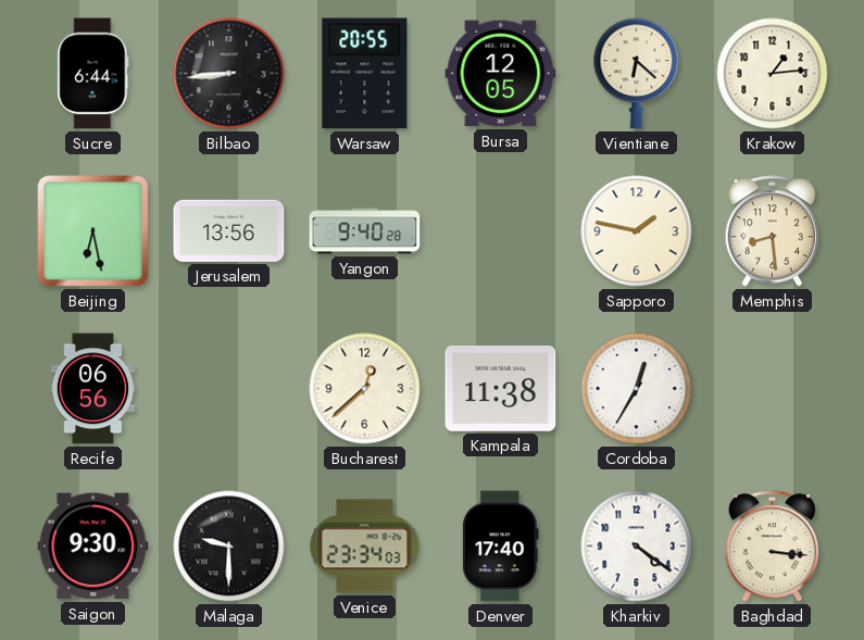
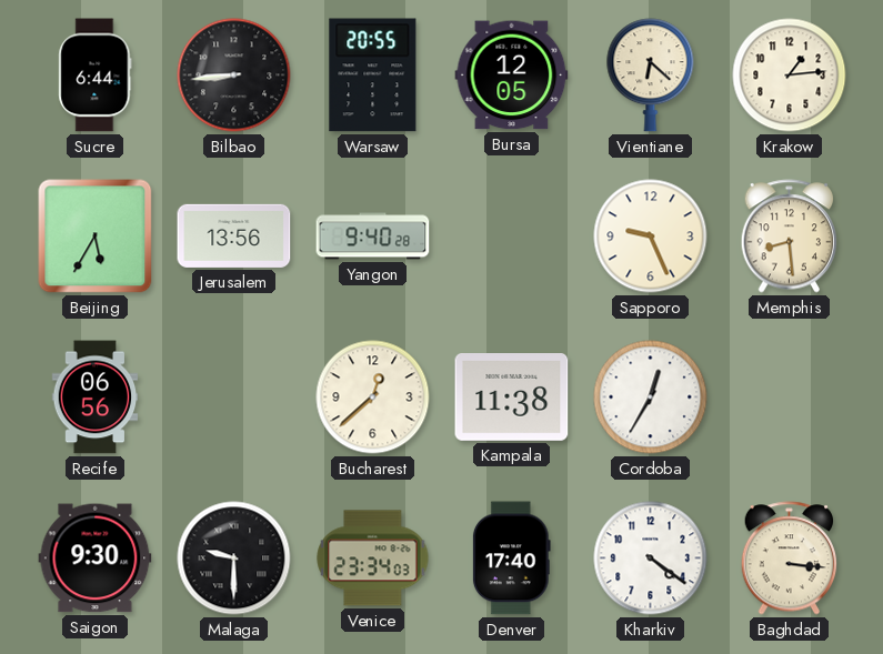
Beijing: 6:28 -> 5:35 (96, 237)
Sapporo: 1:47 -> 9:26 (651, 237)
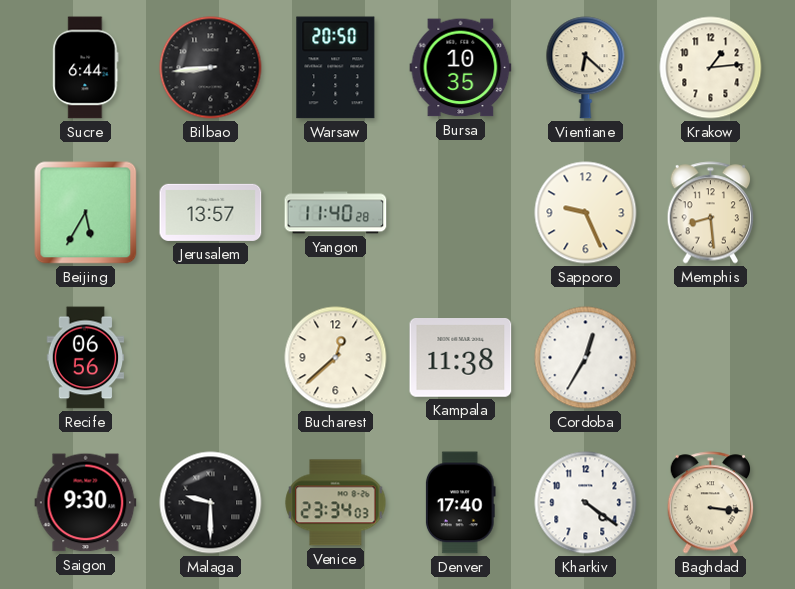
Warsaw: 20:55 -> 20:50 (336, 68)
Bursa: 12:05 -> 10:35 (461, 68)
Jerusalem: 13:56 -> 13:57 (211, 212)
Yangon: 9:40 -> 11:40 (336, 213)
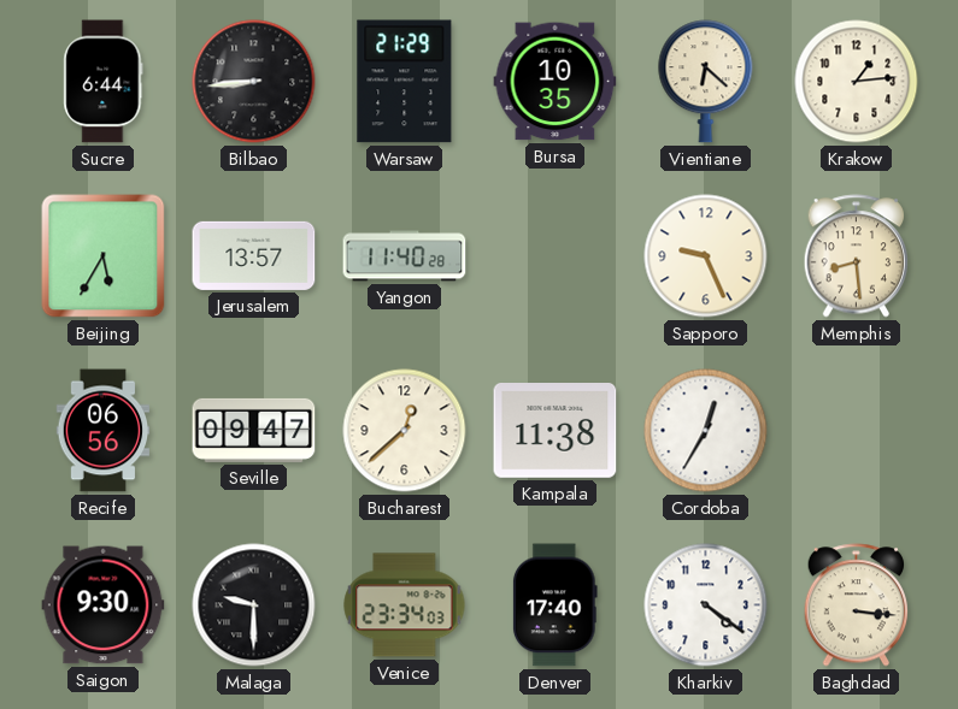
Warsaw: 20:50 -> 21:29 (405, 82)
Seville: none -> 09:47 (254, 430)
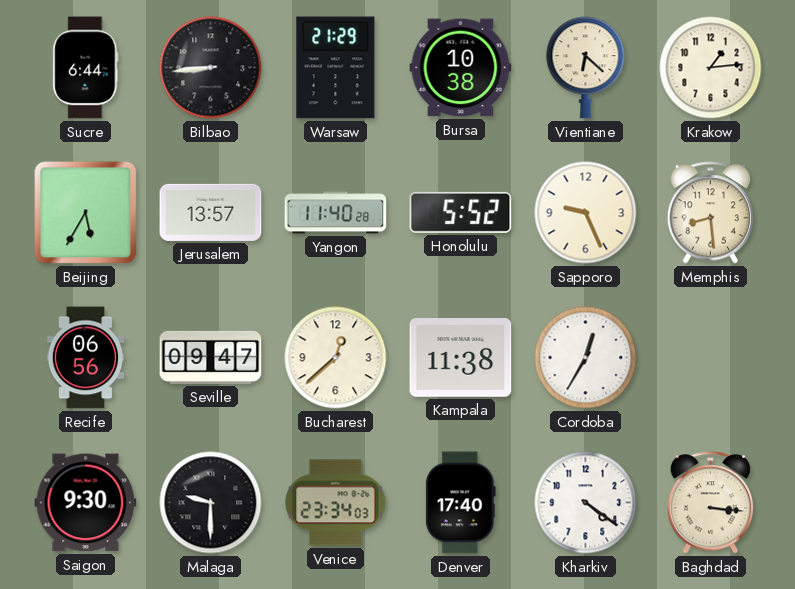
Bursa: 10:35 -> 10:38 (461, 68)
Honolulu: none -> 5:52 (461, 212)
